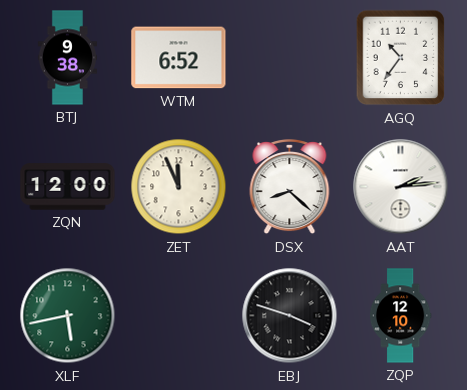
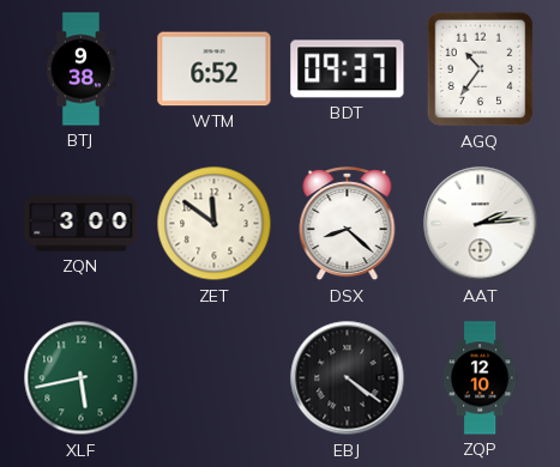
BDT: none -> 09:37 (348, 69)
ZQN: 12:00 -> 3:00 (82, 224)
ZET: 11:56 -> 11:51 (215, 224)
EBJ: 3:48 -> 4:21 (348, 378)
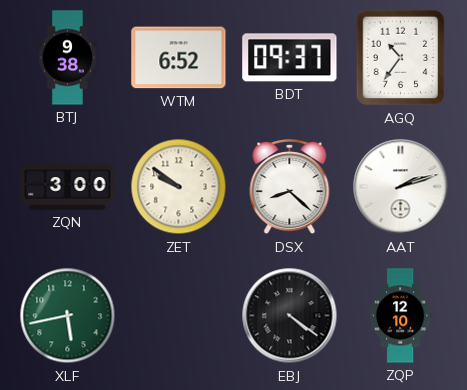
ZET: 11:51 -> 9:51 (179, 187)
AAT: 2:14 -> 2:12 (401, 187)
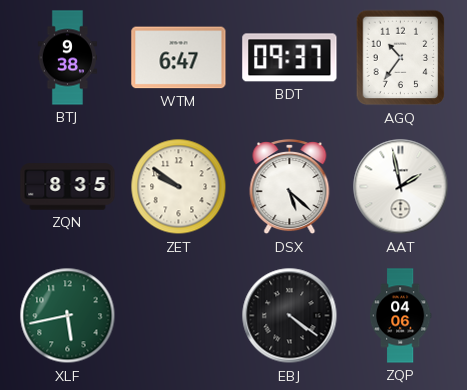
WTM: 6:52 -> 6:47 (179, 58)
ZQN: 3:00 -> 8:35 (68, 187)
DSX: 8:22 -> 5:22 (290, 188)
AAT: 2:12 -> 1:58 (401, 187)
ZQP: 12:10 -> 04:06 (400, 316)
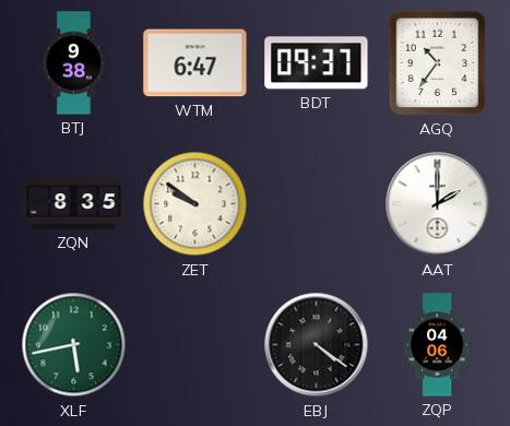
DSX: 5:22 -> none (290, 188)
AAT: 1:58 -> 2:00 (438, 204)
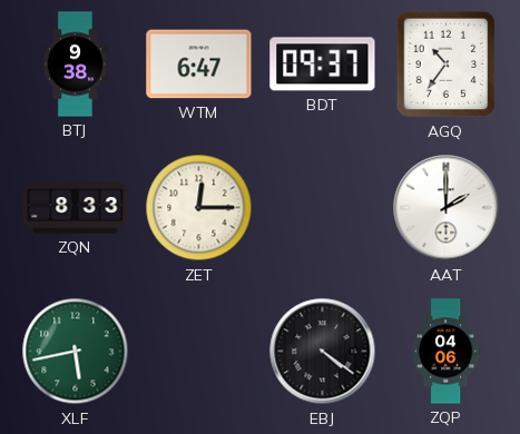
ZQN: 8:35 -> 8:33 (76, 208)
ZET: 9:51 -> 12:15 (199, 208)
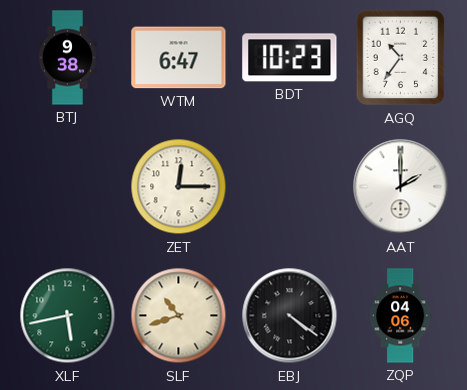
BDT: 09:37 -> 10:23 (290, 58)
ZQN: 8:33 -> none (76, 208)
SLF: none -> 10:42 (179, 316)
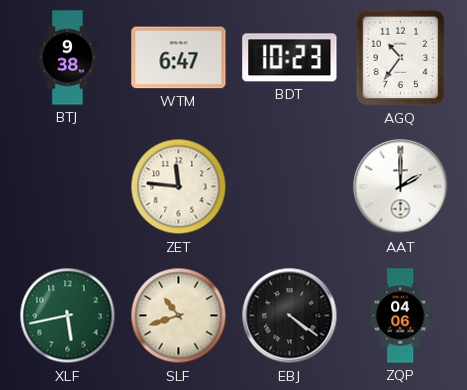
ZET: 12:15 -> 11:46 (179, 187)
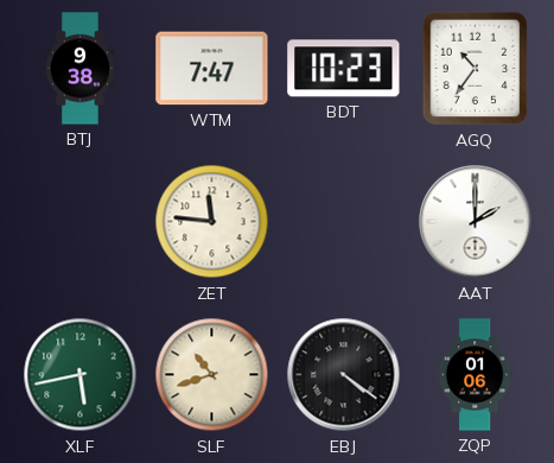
WTM: 6:47 -> 7:47 (212, 69)
ZQP: 04:06 -> 01:06 (475, 375)
